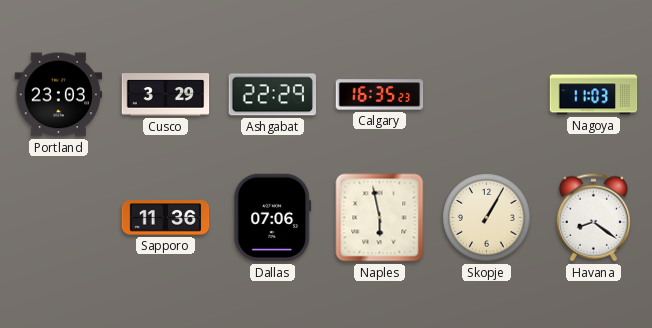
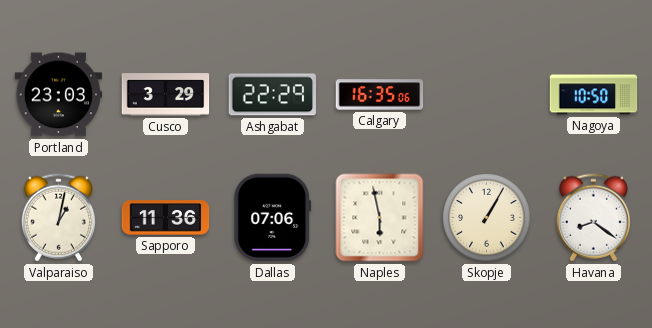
Calgary: 16:35:23 -> 16:35:06 (380, 95)
Nagoya: 11:03 -> 10:50 (594, 95)
Valparaiso: none -> 1:02 (58, 218)
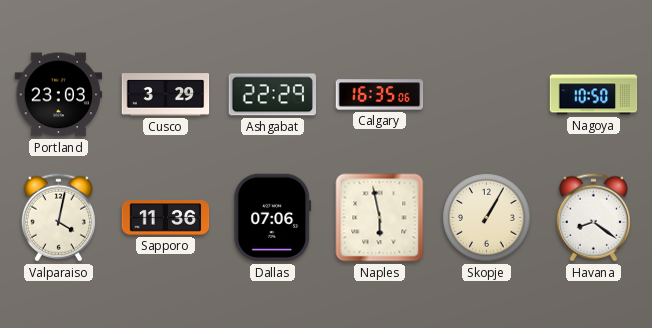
Valparaiso: 1:02 -> 4:02 (58, 218)
